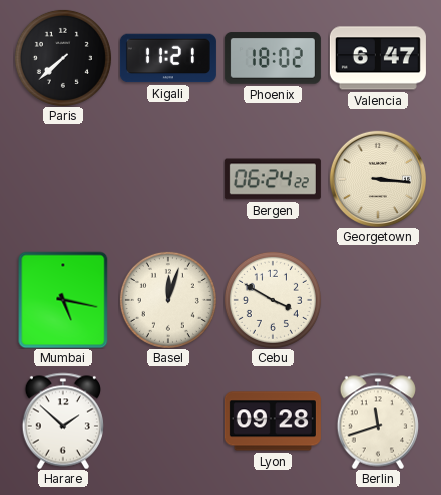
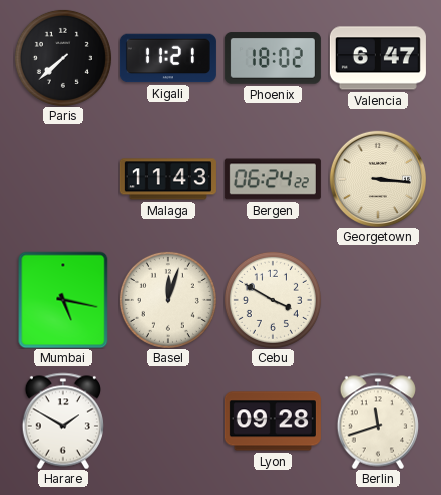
Malaga: none -> 11:43 (168, 179)
Harare: 1:52 -> 1:50 (63, 421)
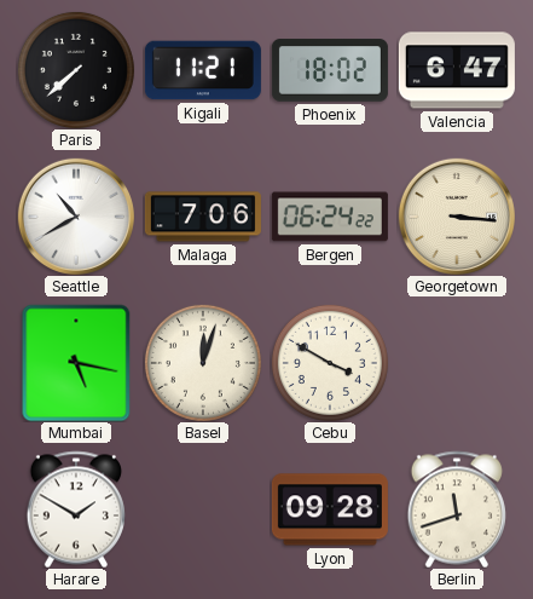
Seattle: none -> 10:40 (76, 217)
Malaga: 11:43 -> 7:06 (203, 217)
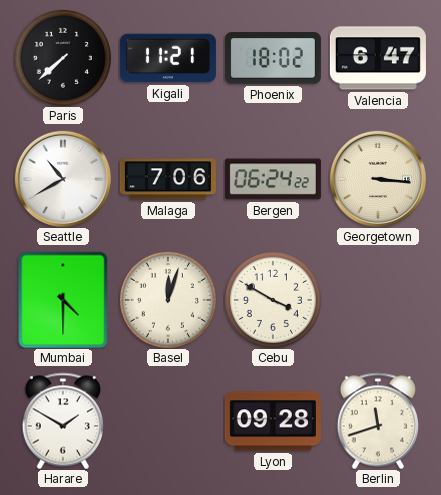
Mumbai: 5:17 -> 4:30 (63, 300)
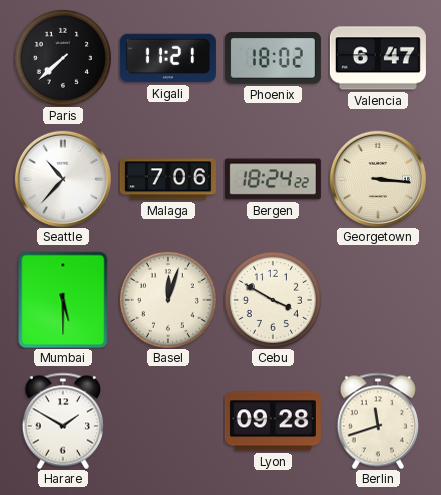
Seattle: 10:40 -> 10:37 (63, 179)
Bergen: 06:24 -> 18:24 (273, 179)
Mumbai: 4:30 -> 5:30 (63, 300)
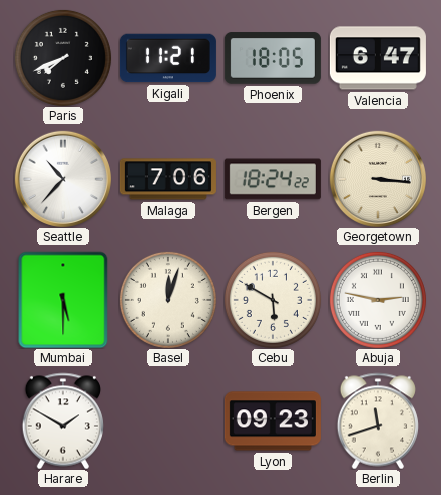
Paris: 7:38 -> 7:41 (63, 58)
Phoenix: 18:02 -> 18:05 (273, 58)
Cebu: 3:50 -> 5:50 (273, 300)
Abuja: none -> 2:47 (378, 300)
Lyon: 09:28 -> 09:23 (273, 421)
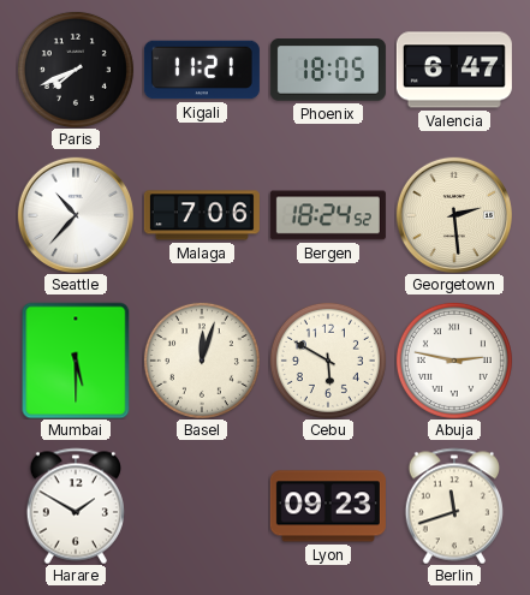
Bergen: 18:24:22 -> 18:24:52 (328, 215)
Georgetown: 3:16 -> 2:29 (454, 215)
